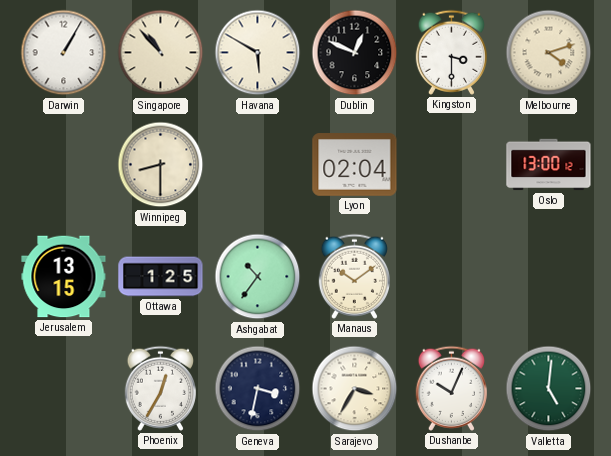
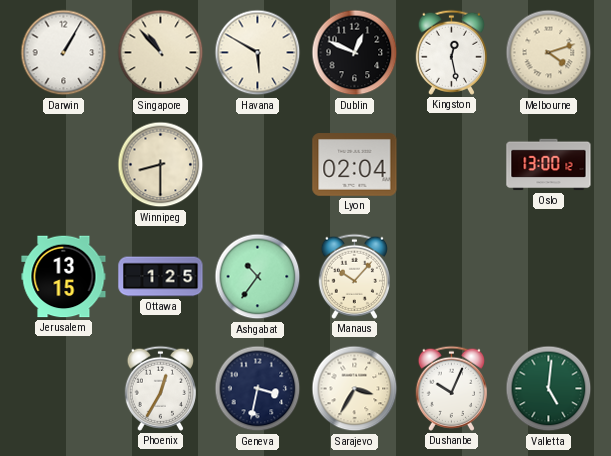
Kingston: 3:30 -> 12:28 (451, 52)
Manaus: 10:09 -> 10:07 (354, 276)
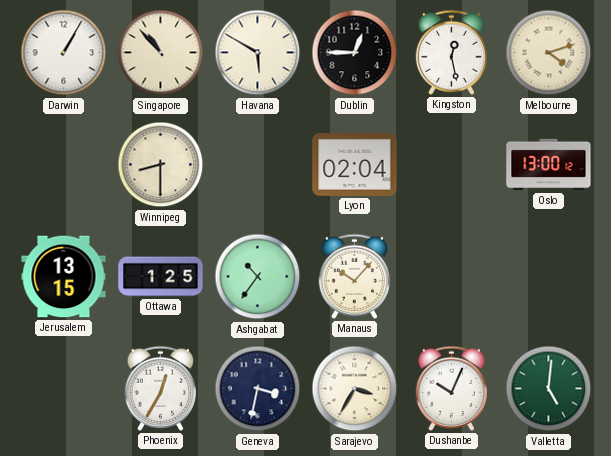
Dublin: 12:49 -> 12:45 (355, 53)
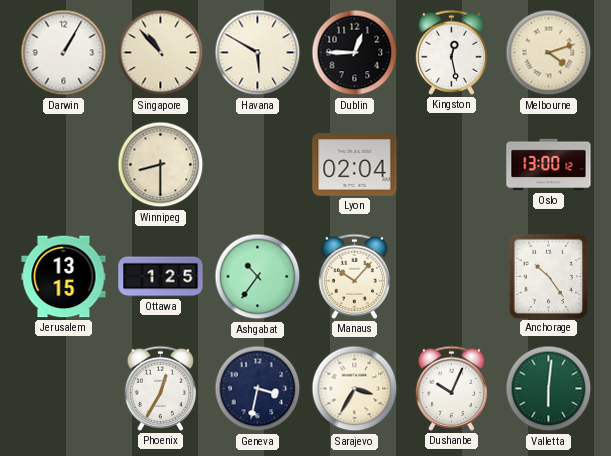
Anchorage: none -> 10:24 (548, 276)
Valletta: 5:01 -> 6:01 (549, 389)
